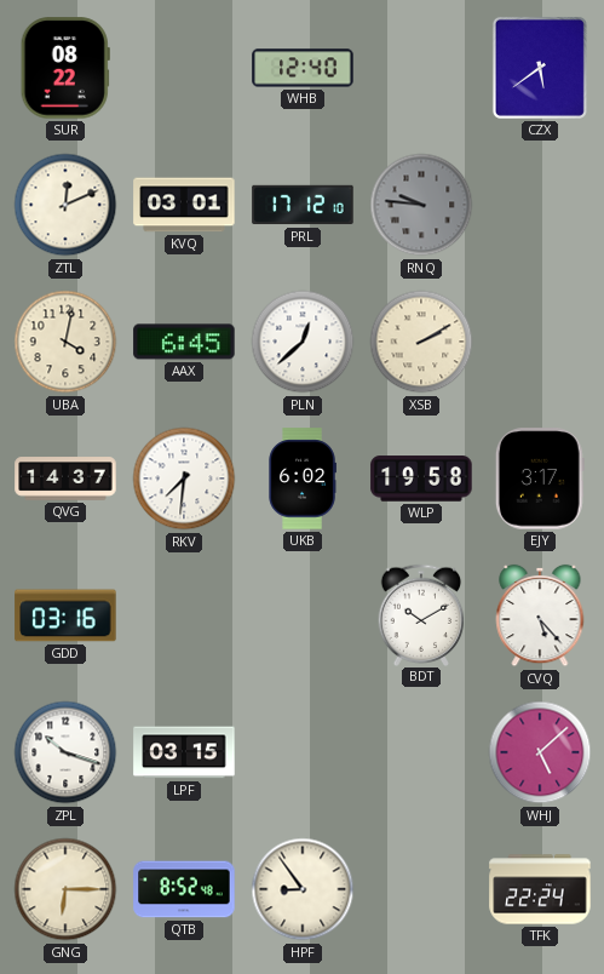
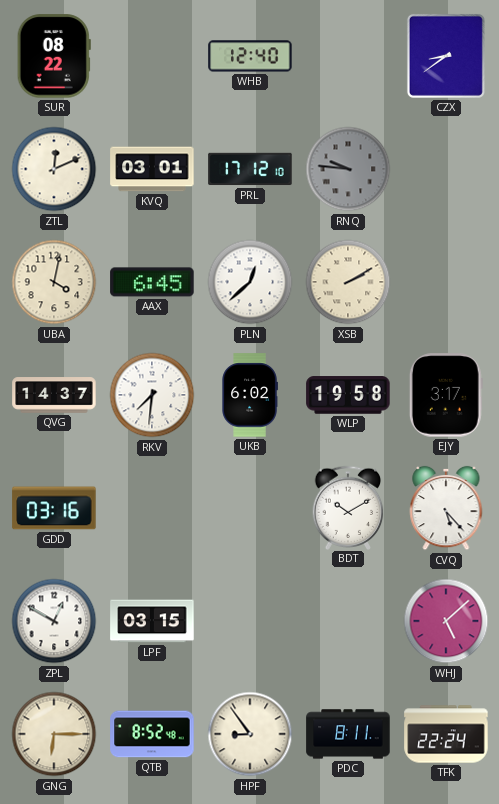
CZX: 5:39 -> 8:39 (446, 56)
ZPL: 10:18 -> 12:50 (54, 621)
PDC: none -> 8:11 (348, 734)
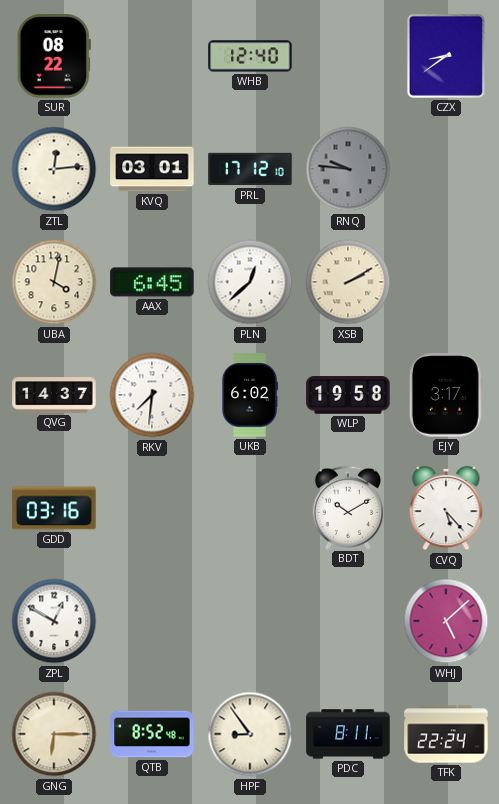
ZTL: 12:11 -> 12:14 (54, 169)
LPF: 03:15 -> none (152, 621)
